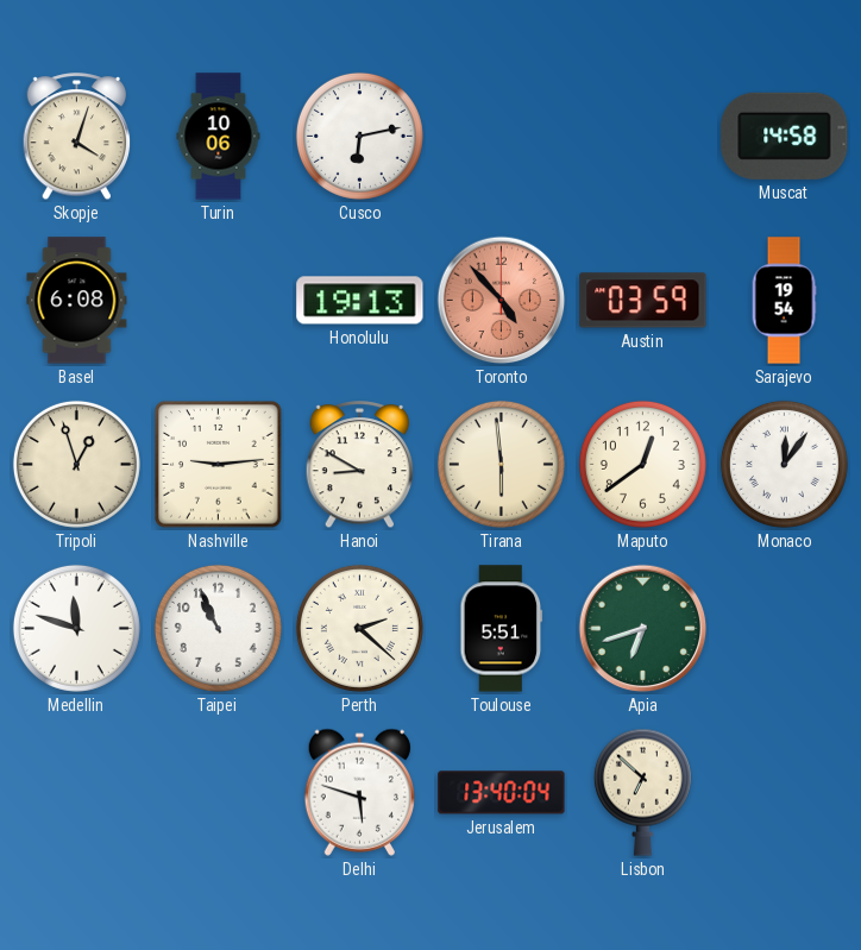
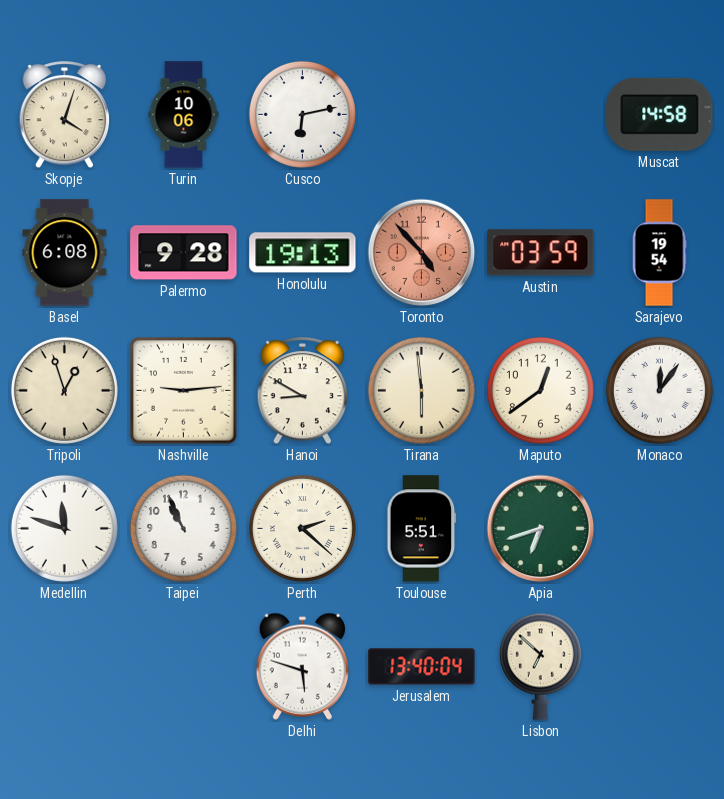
Palermo: none -> 9:28 (184, 253)
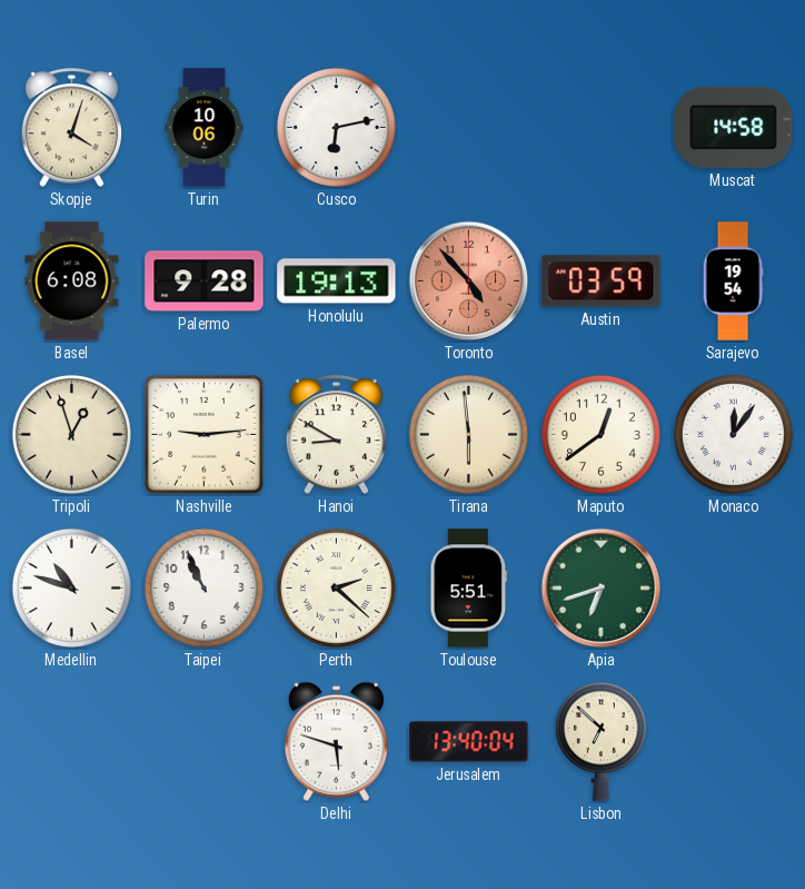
Medellin: 11:48 -> 10:48 (71, 587)
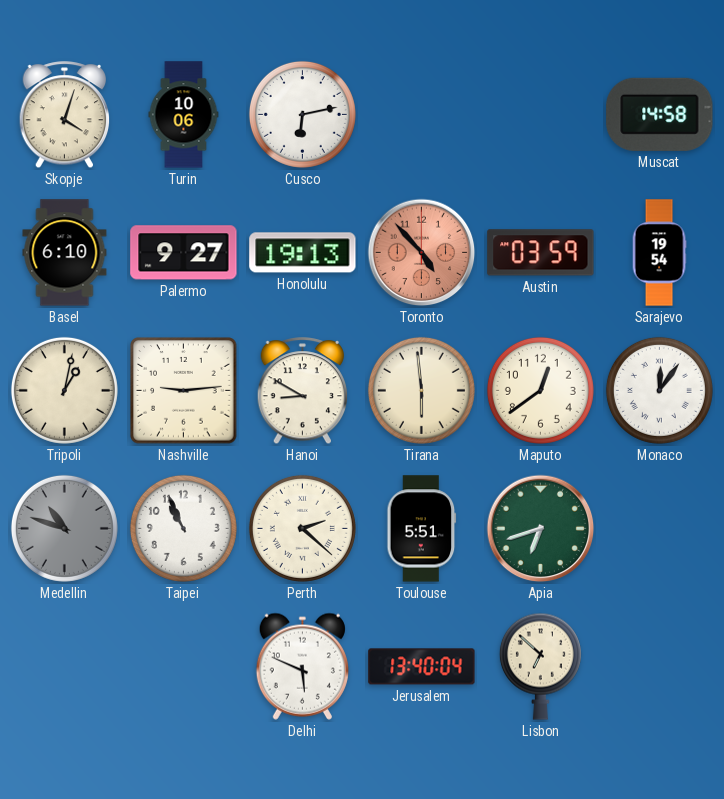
Basel: 6:08 -> 6:10 (65, 253)
Palermo: 9:28 -> 9:27 (184, 253)
Tripoli: 12:57 -> 1:02 (64, 390)
Medellin dial: white -> grey (64, 528)
Delhi: 5:48 -> 5:49 (302, 666)
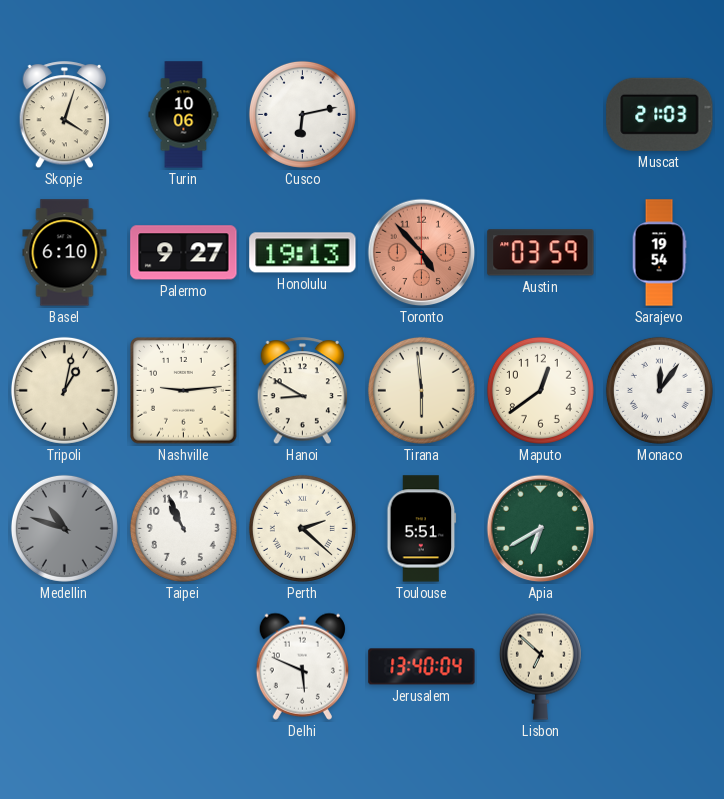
Muscat: 14:58 -> 21:03 (660, 114)
Apia: 6:42 -> 6:40 (541, 529)
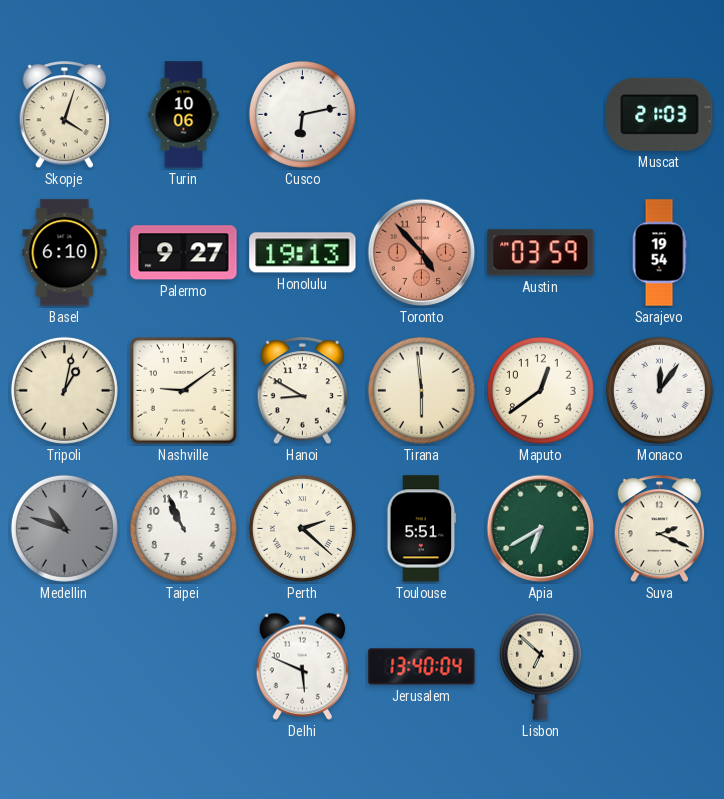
Nashville: 9:14 -> 9:09 (184, 391)
Suva: none -> 2:19 (660, 529)
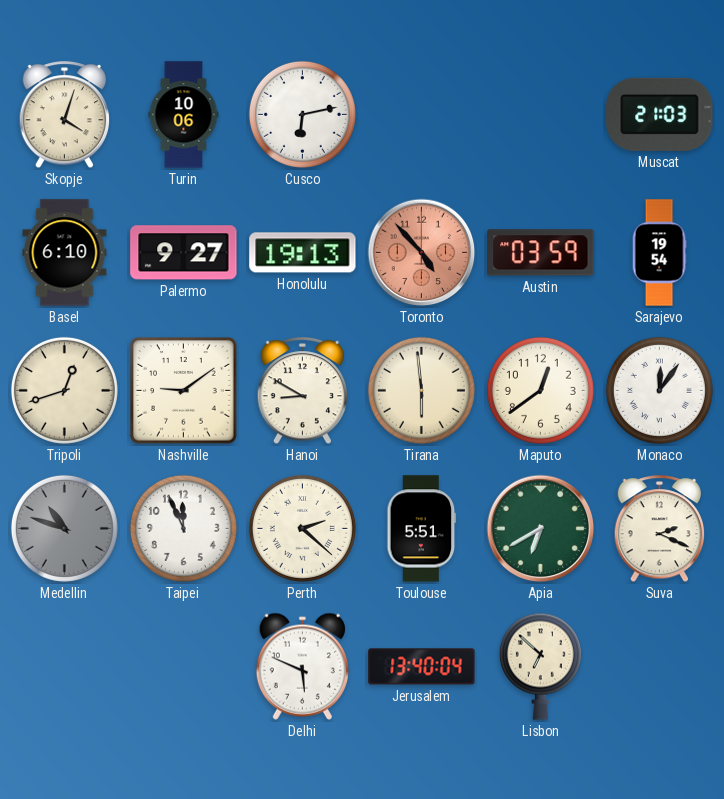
Tripoli: 1:02 -> 12:42 (64, 390)
Taipei: 10:56 -> 11:56 (183, 528)
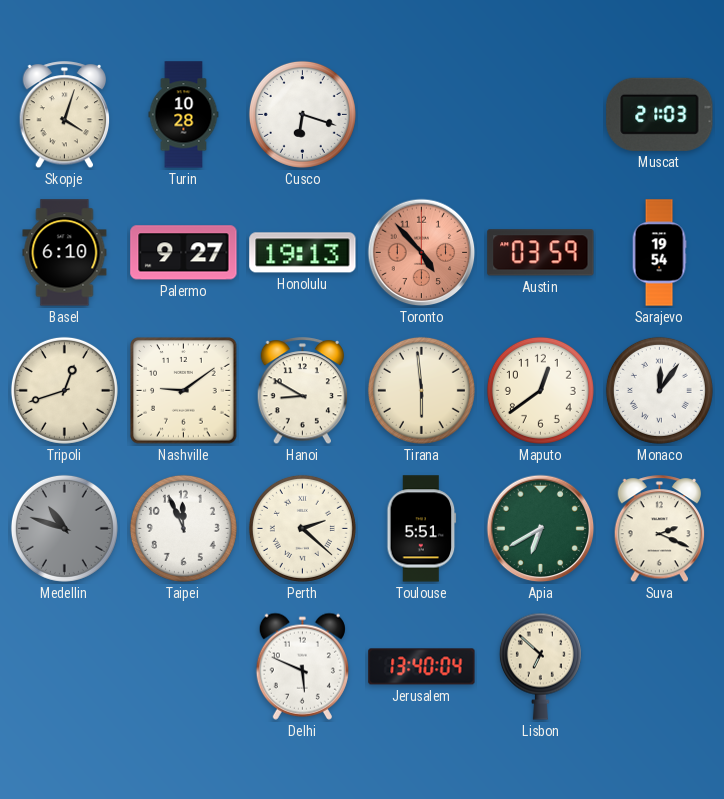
Turin: 10:06 -> 10:28 (184, 115)
Cusco: 6:13 -> 6:18 (302, 114)
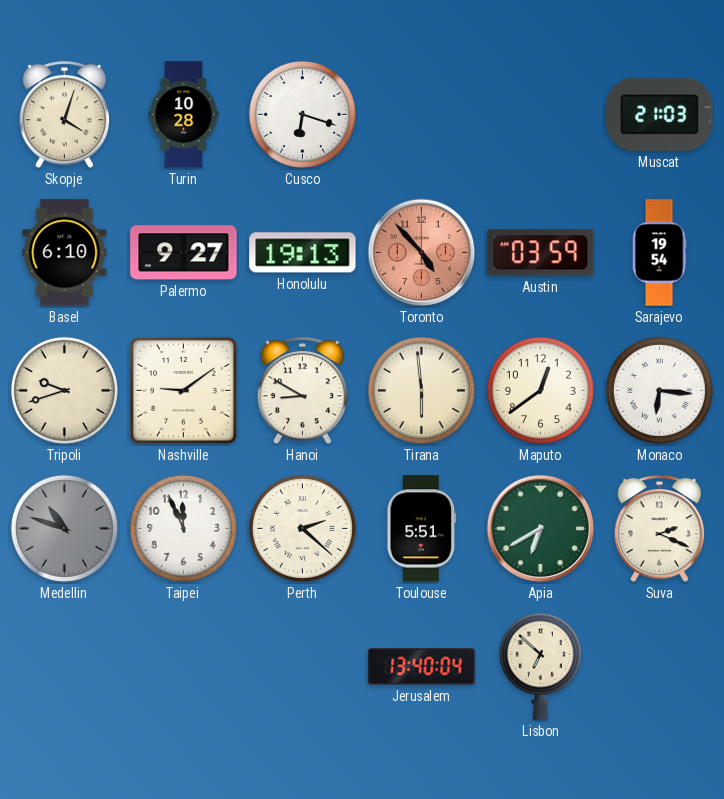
Tripoli: 12:42 -> 9:42 (64, 390)
Monaco: 12:06 -> 6:16 (659, 390)
Delhi: 5:49 -> none (302, 666)
